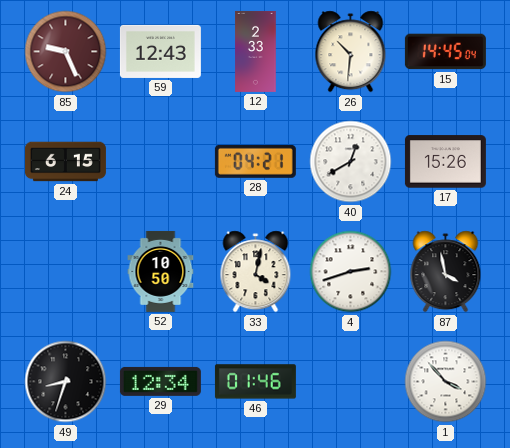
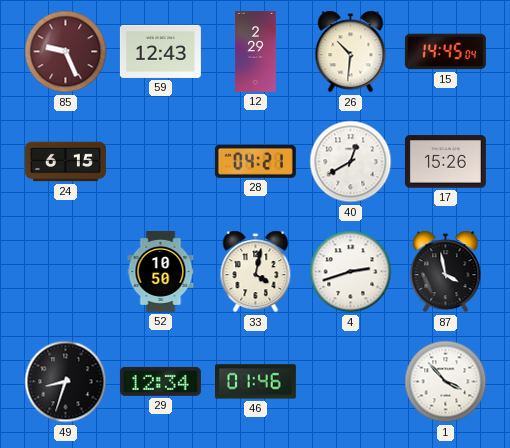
12: 2:33 -> 2:29 (256, 51)
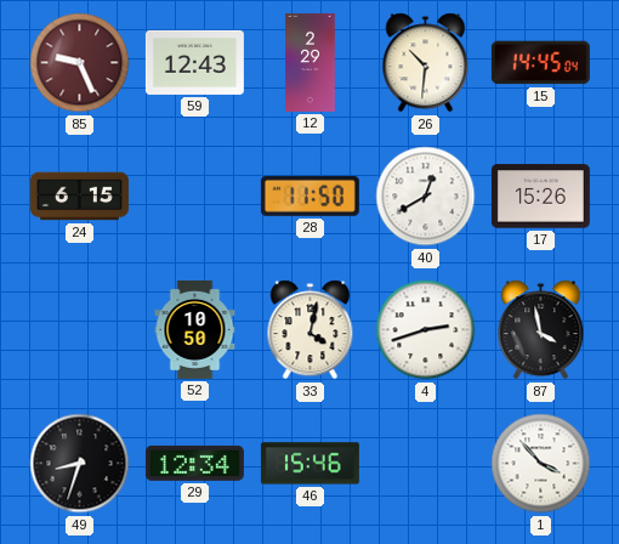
28: 04:21 -> 11:50 (309, 195)
46: 01:46 -> 15:46 (309, 464)
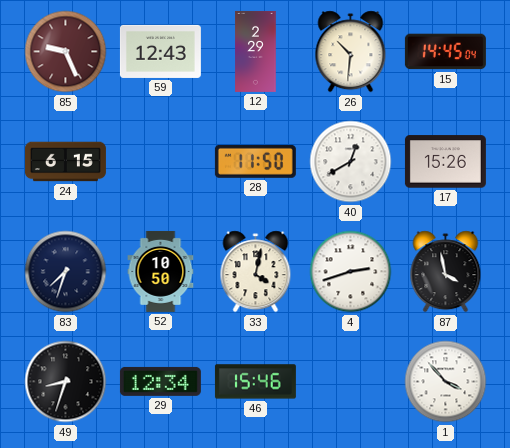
83: none -> 7:33 (66, 272)
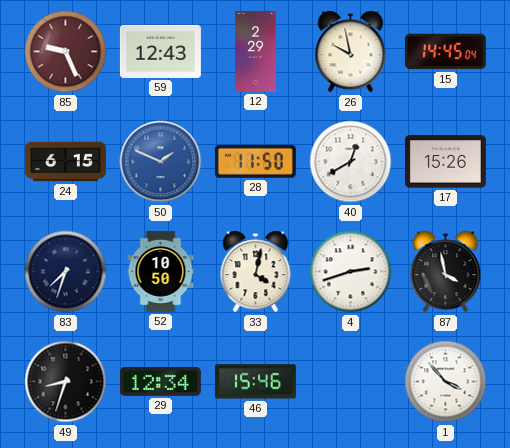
26: 10:31 -> 9:58 (351, 52)
50: none -> 1:49 (161, 162)
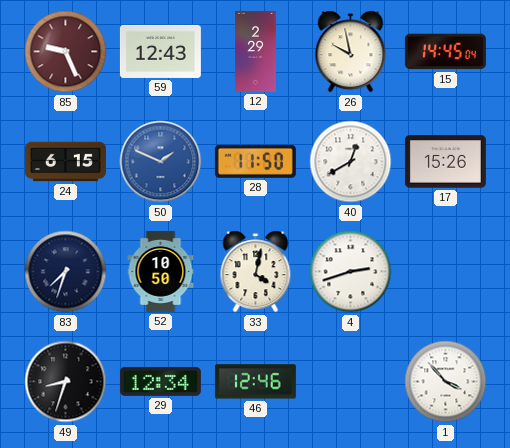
87: 3:58 -> none (446, 272)
46: 15:46 -> 12:46 (255, 382)
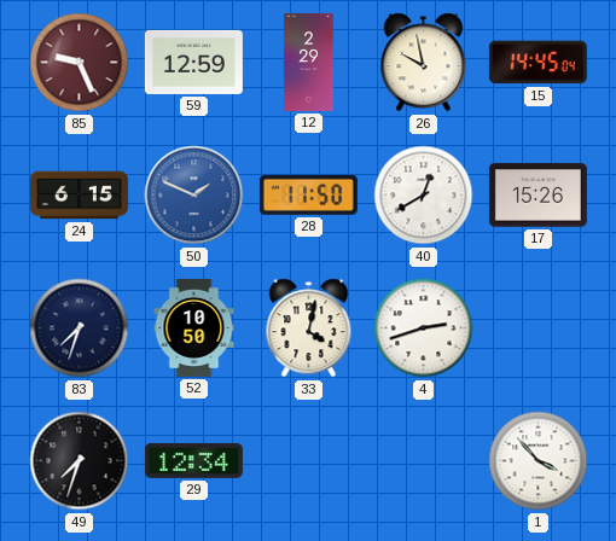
59: 12:43 -> 12:59 (193, 62)
49: 8:33 -> 7:33 (80, 461)
46: 12:46 -> none (255, 382)
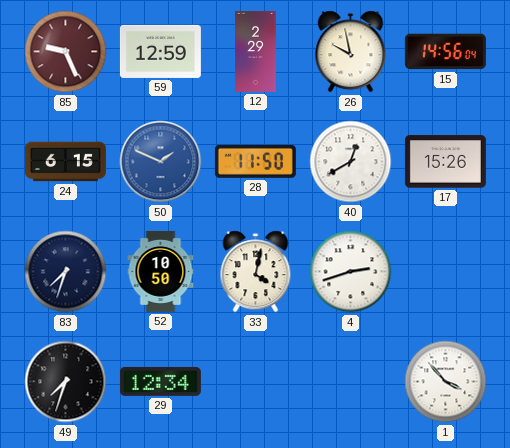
15: 14:45 -> 14:56 (445, 52)
